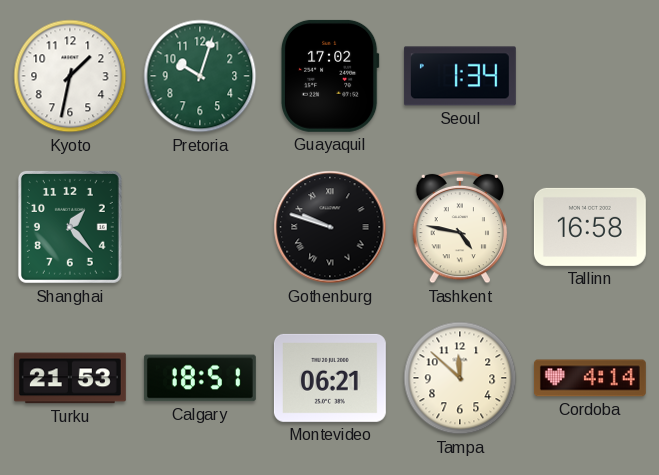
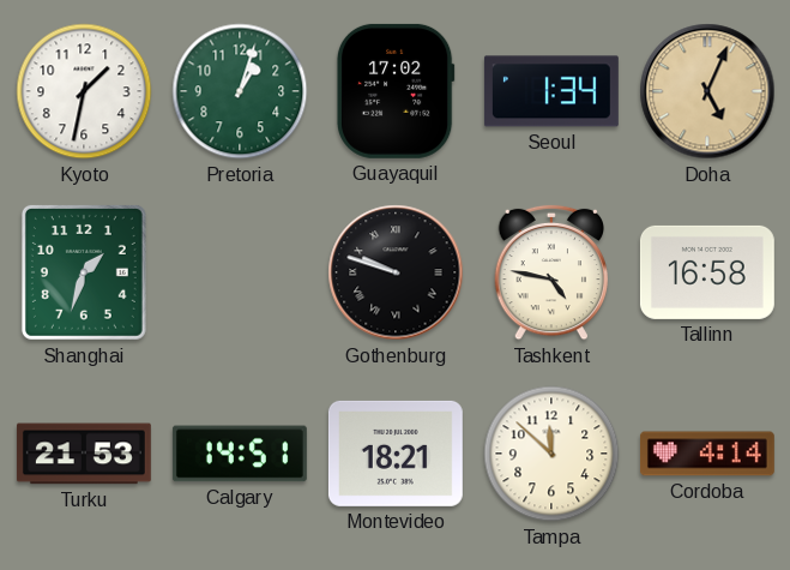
Pretoria: 10:03 -> 1:03 (240, 91)
Doha: none -> 5:04 (707, 91)
Shanghai: 1:23 -> 1:33 (84, 272)
Calgary: 18:51 -> 14:51 (240, 454)
Montevideo: 06:21 -> 18:21 (396, 454)
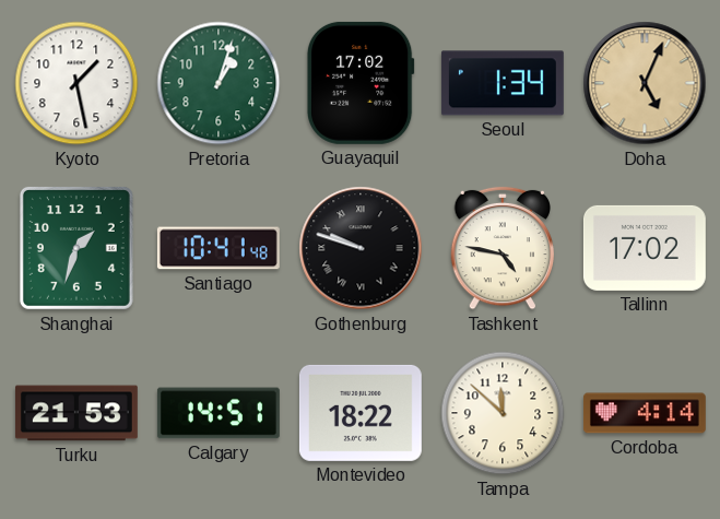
Kyoto: 1:32 -> 1:28 (76, 83)
Santiago: none -> 10:41 (219, 248)
Tallinn: 16:58 -> 17:02 (645, 248)
Montevideo: 18:21 -> 18:22 (361, 413)
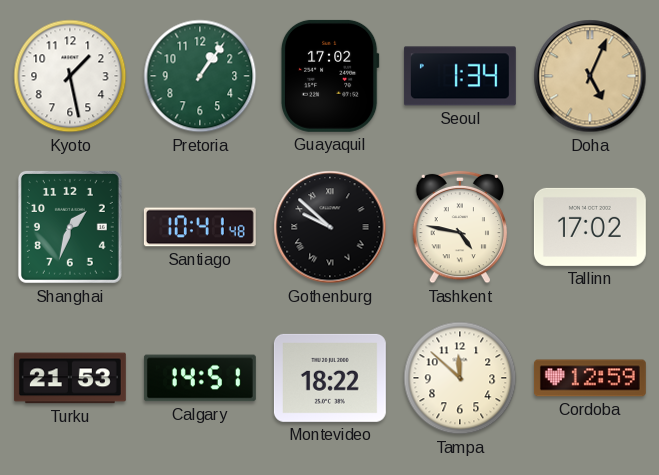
Pretoria: 1:03 -> 1:06 (200, 76)
Gothenburg: 9:48 -> 9:52 (330, 227)
Cordoba: 4:14 -> 12:59 (590, 378)
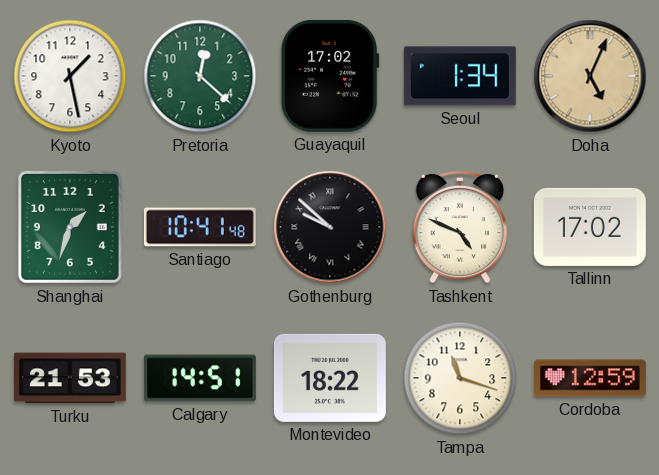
Pretoria: 1:06 -> 12:22 (200, 76)
Tashkent: 4:47 -> 4:49 (460, 227)
Tampa: 11:52 -> 11:18 (460, 378)
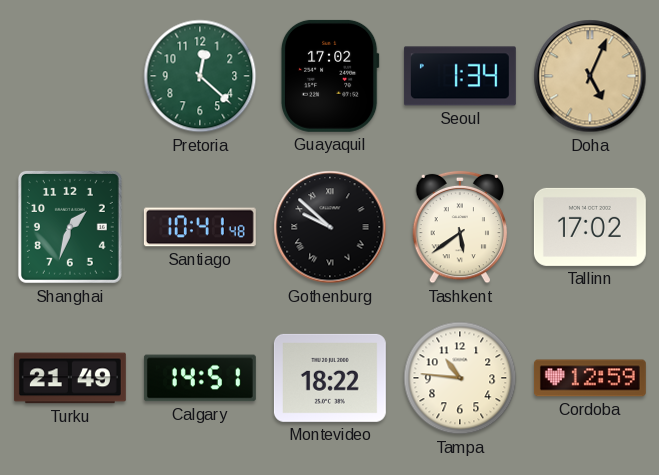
Kyoto: 1:28 -> none (70, 76)
Tashkent: 4:49 -> 5:39 (460, 227)
Turku: 21:53 -> 21:49 (70, 378)
Tampa: 11:18 -> 10:46 (460, 378)
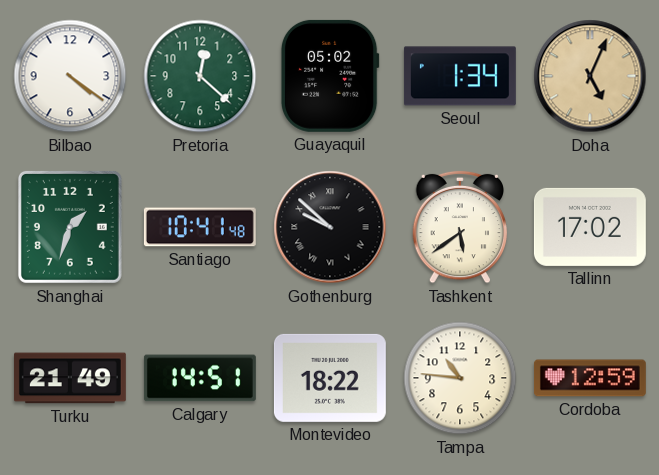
Bilbao: none -> 4:21 (70, 76)
Guayaquil: 17:02 -> 05:02 (330, 76)
